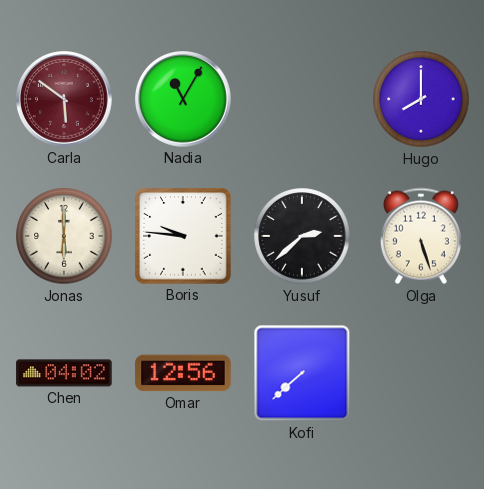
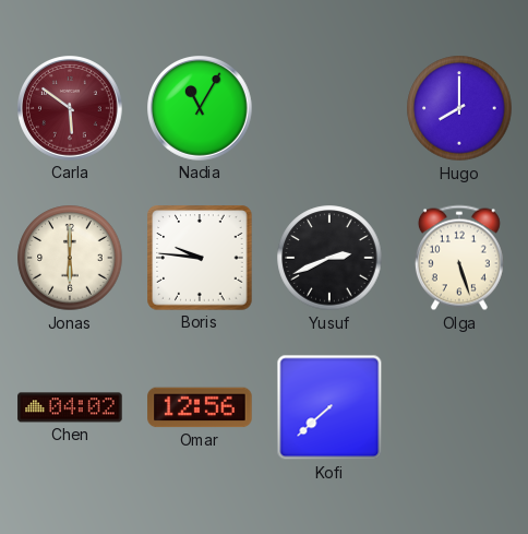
Yusuf: 2:38 -> 2:41 (329, 258)
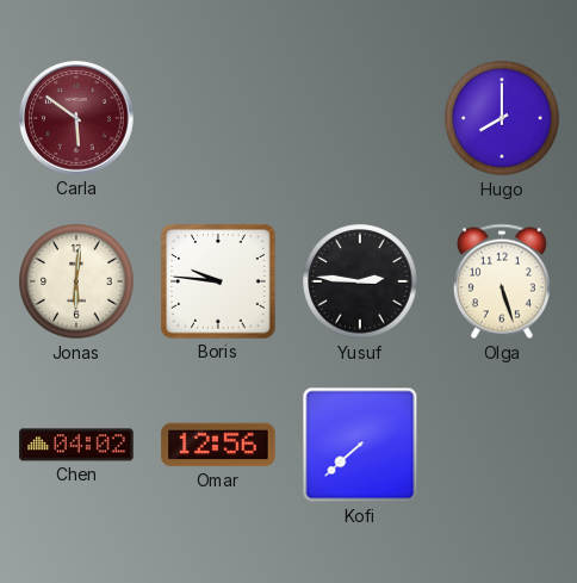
Nadia: 11:05 -> none (201, 109)
Jonas: 6:00 -> 6:01 (76, 281)
Yusuf: 2:41 -> 2:46 (360, 281)
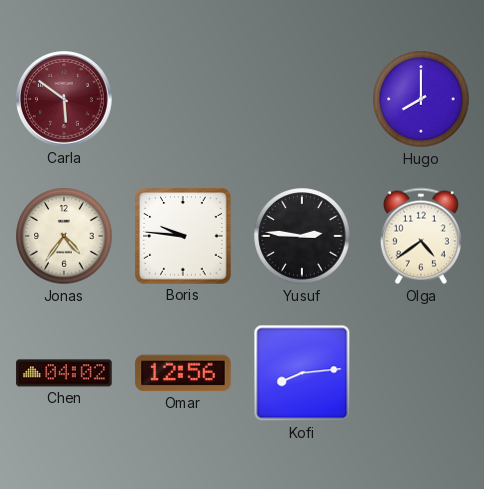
Jonas: 6:01 -> 4:36 (64, 236)
Olga: 5:27 -> 4:39 (421, 236)
Kofi: 7:38 -> 8:14 (302, 373)
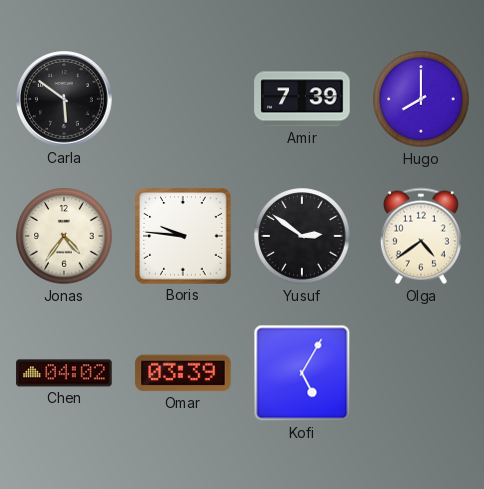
Carla dial: burgundy -> black (65, 100)
Amir: none -> 7:39 (302, 99)
Yusuf: 2:46 -> 2:51 (302, 236)
Omar: 12:56 -> 03:39 (183, 373)
Kofi: 8:14 -> 5:05 (302, 373)
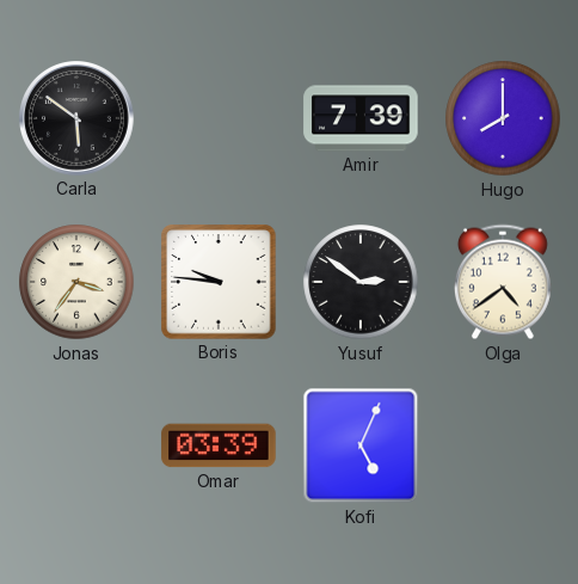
Jonas: 4:36 -> 3:36 (76, 282)
Chen: 04:02 -> none (64, 373)
Kofi: 5:05 -> 5:04 (361, 445)
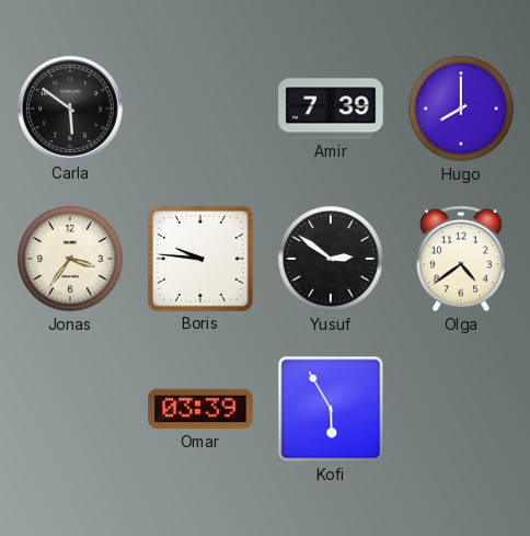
Kofi: 5:04 -> 5:55 (331, 409)
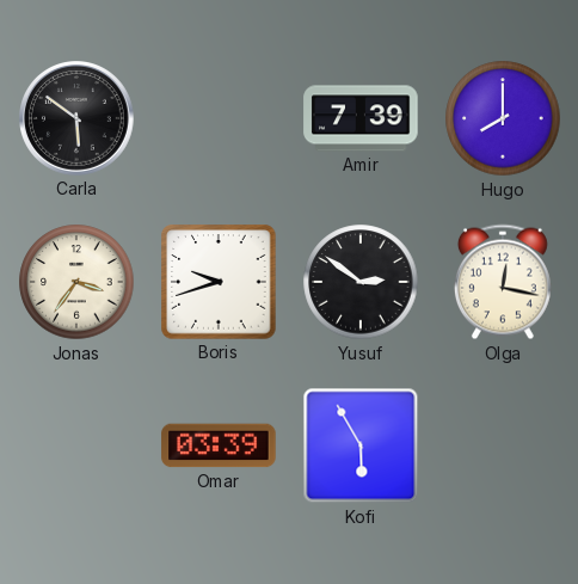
Boris: 9:46 -> 9:42 (219, 282)
Olga: 4:39 -> 12:17 (503, 282)
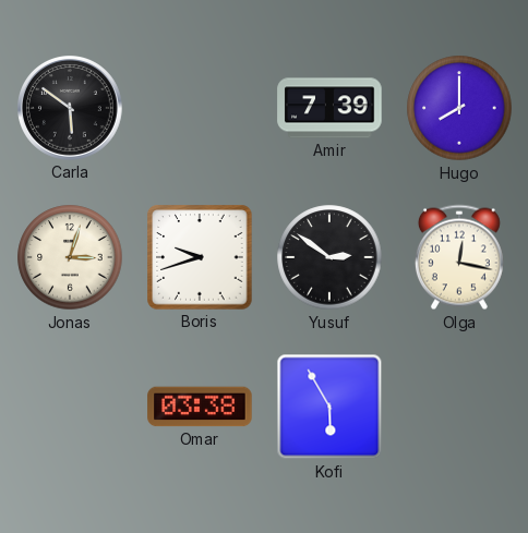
Jonas: 3:36 -> 3:03 (70, 257)
Omar: 03:39 -> 03:38 (200, 407)
